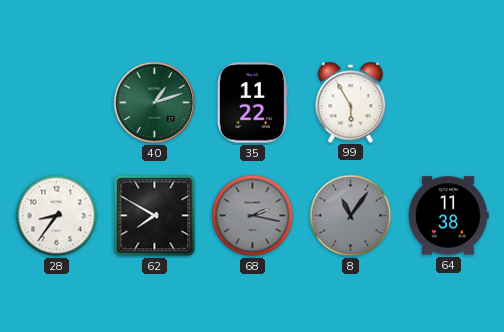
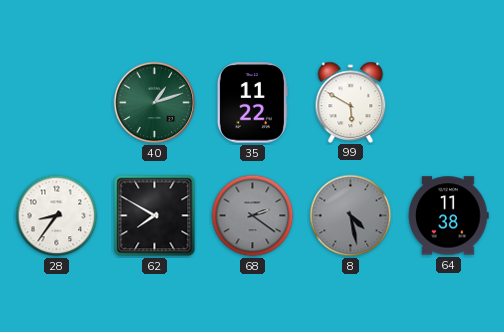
99: 5:55 -> 5:50 (351, 102)
68: 2:17 -> 2:21 (253, 216)
8: 11:06 -> 4:28 (351, 216)
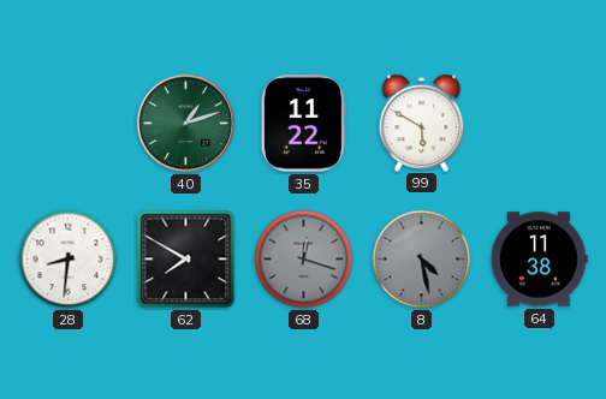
28: 8:36 -> 8:31 (69, 260)
68: 2:21 -> 12:18 (304, 260)
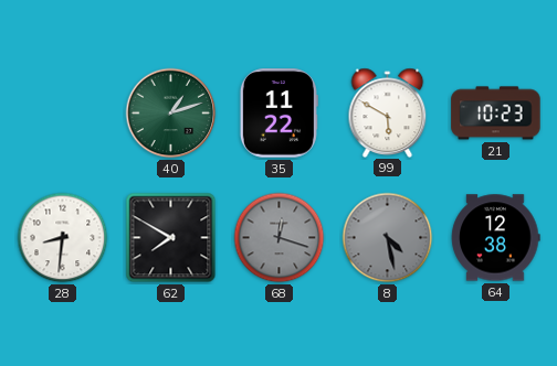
21: none -> 10:23 (496, 114)
64: 11:38 -> 12:38 (496, 238)
